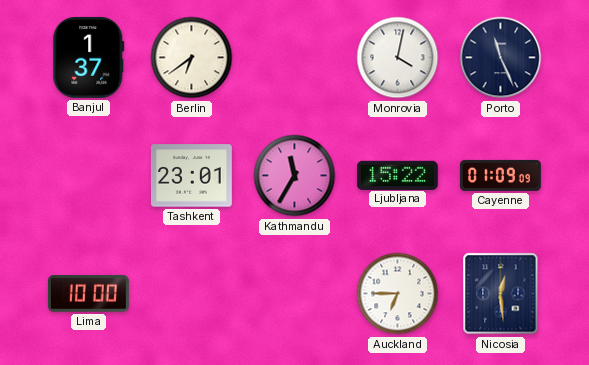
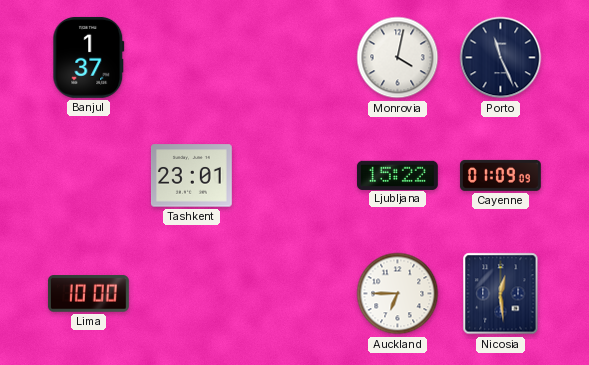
Berlin: 6:39 -> none (192, 58)
Kathmandu: 11:35 -> none (295, 176)
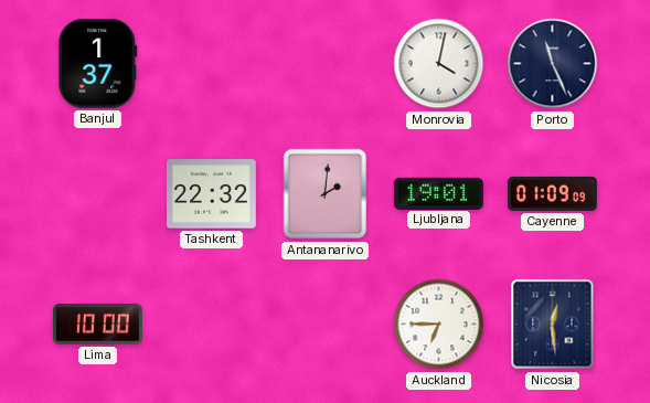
Tashkent: 23:01 -> 22:32 (211, 194)
Antananarivo: none -> 2:01 (326, 194)
Ljubljana: 15:22 -> 19:01 (438, 193)
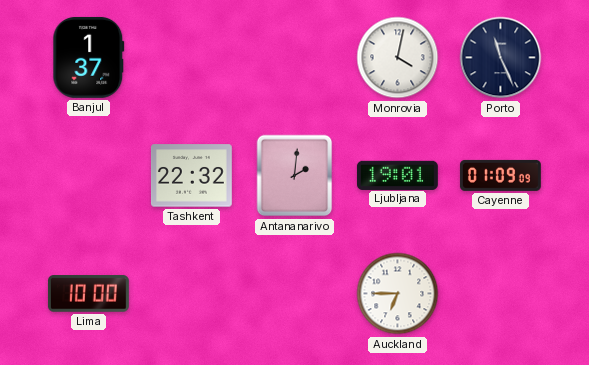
Nicosia: 12:29 -> none (553, 325)
